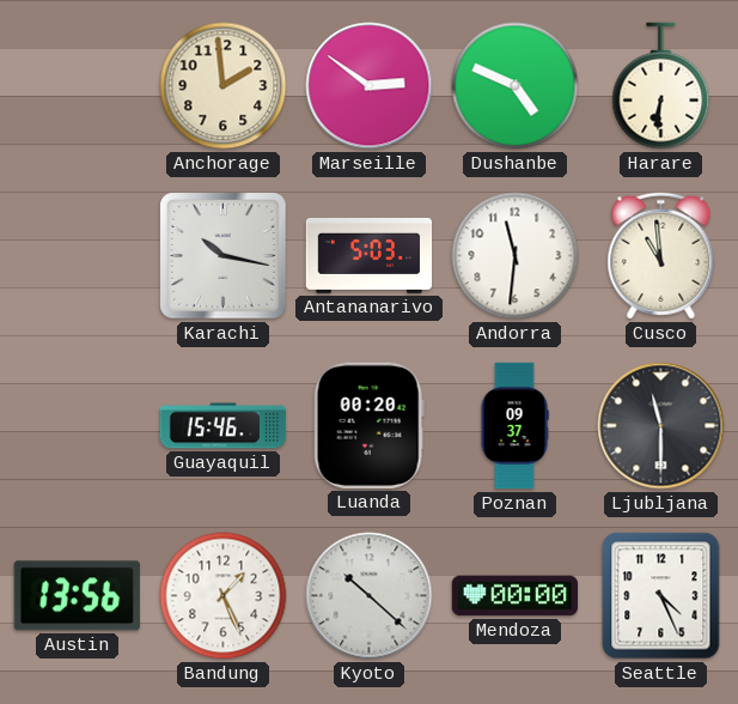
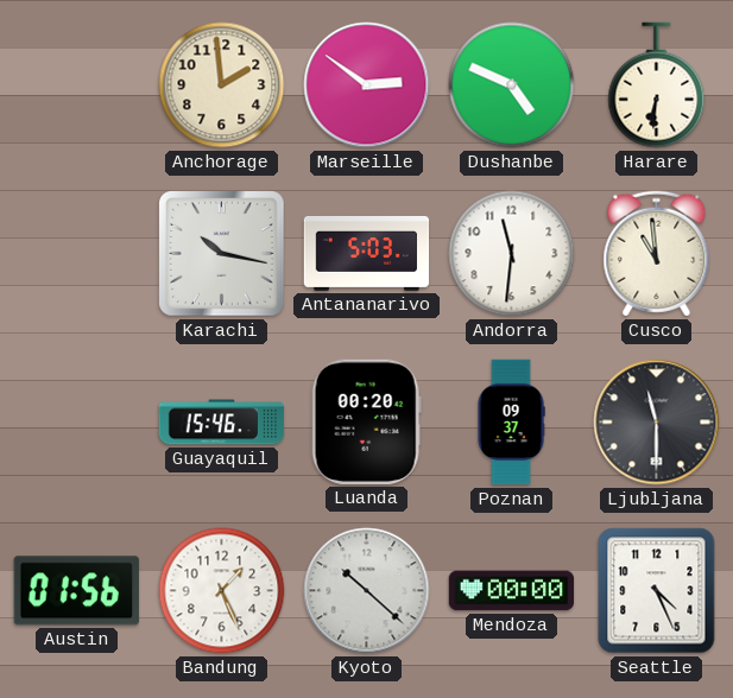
Austin: 13:56 -> 01:56 (76, 591)
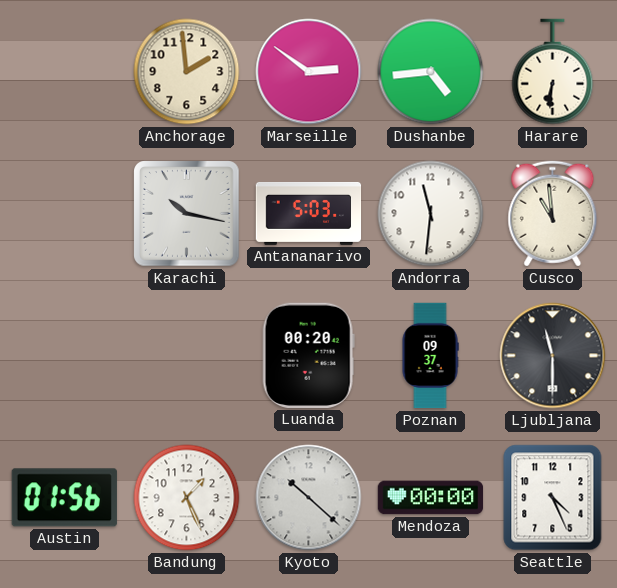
Dushanbe: 4:49 -> 4:44 (431, 72)
Guayaquil: 15:46 -> none (222, 423)
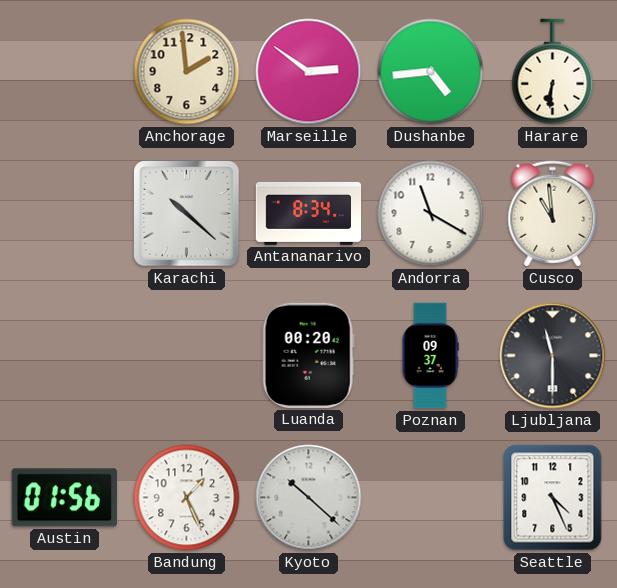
Karachi: 10:17 -> 10:22 (187, 214)
Antananarivo: 5:03 -> 8:34 (309, 213)
Andorra: 11:31 -> 11:20 (431, 214)
Mendoza: 00:00 -> none (431, 498)
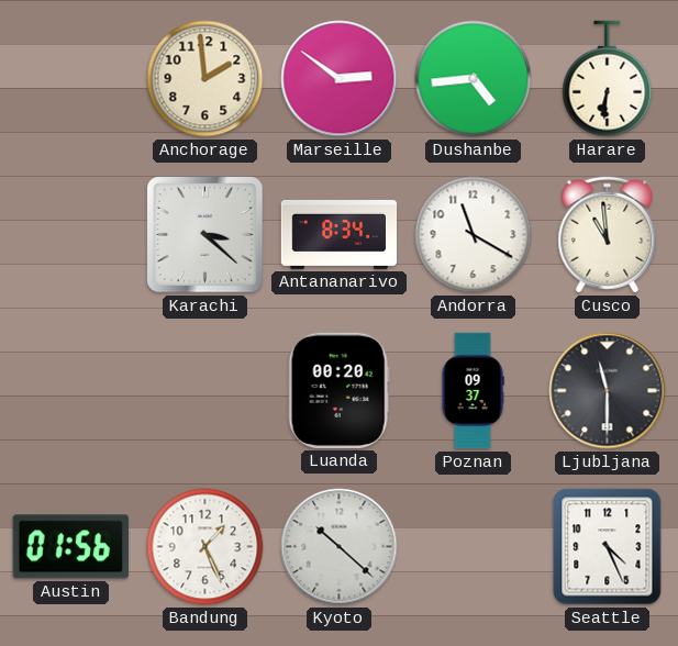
Karachi: 10:22 -> 3:22 (205, 235)
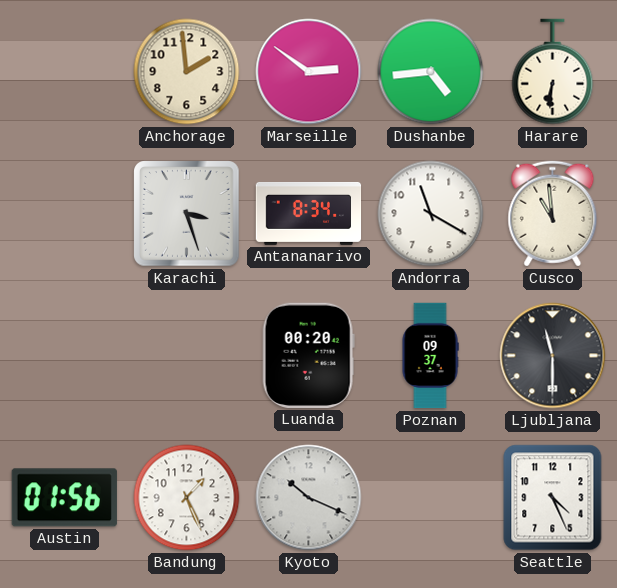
Karachi: 3:22 -> 3:27 (187, 214)
Kyoto: 10:22 -> 10:19 (309, 498)
